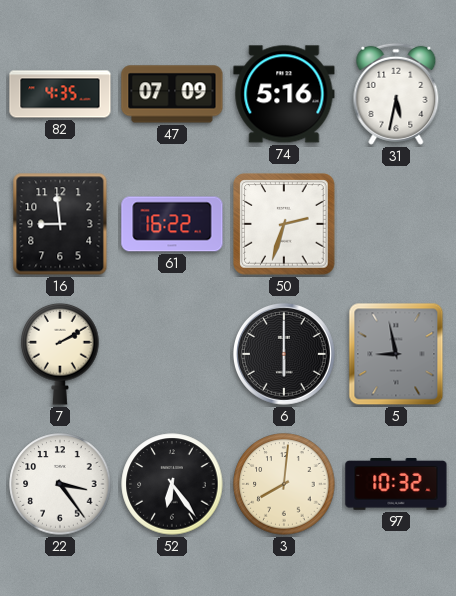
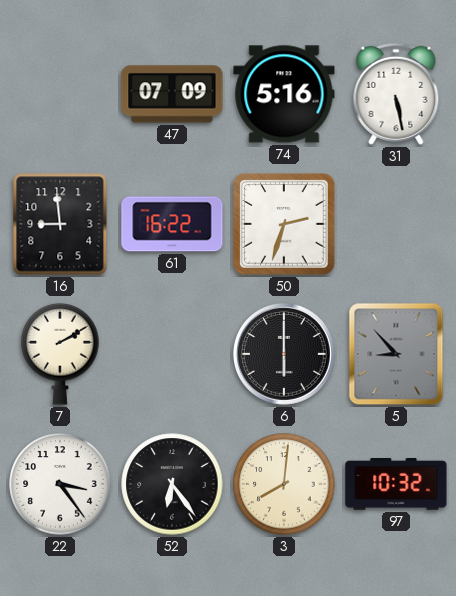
82: 4:35 -> none (60, 94)
31: 5:32 -> 5:28 (396, 94)
5: 8:58 -> 8:53 (396, 354)
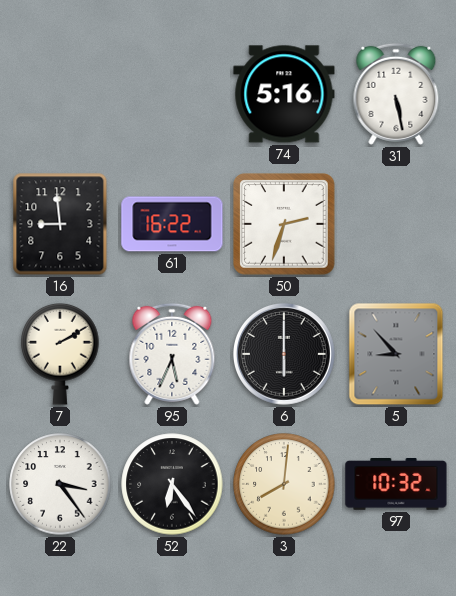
47: 07:09 -> none (172, 94)
95: none -> 5:34 (172, 354)
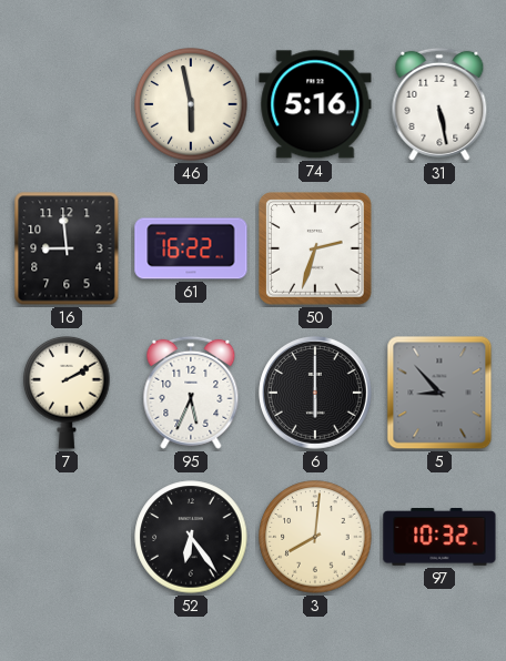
46: none -> 5:58 (191, 104)
22: 3:24 -> none (60, 484)
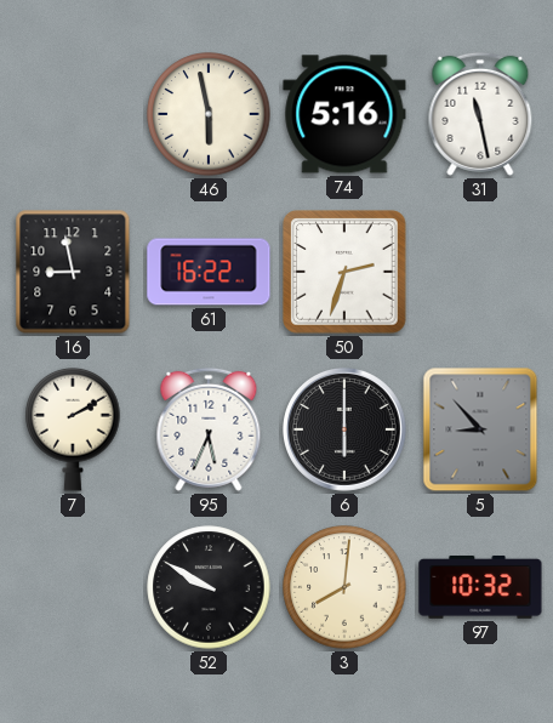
31: 5:28 -> 11:28 (480, 114)
16: 8:59 -> 8:58 (73, 272)
52: 6:24 -> 9:50 (209, 587)
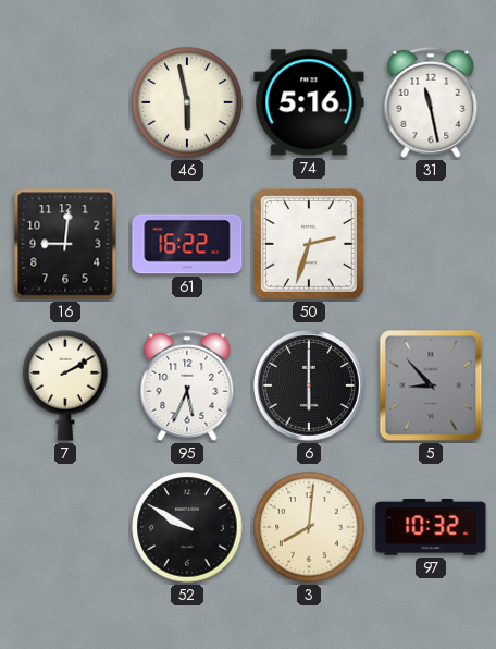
16: 8:58 -> 9:01 (65, 244)
